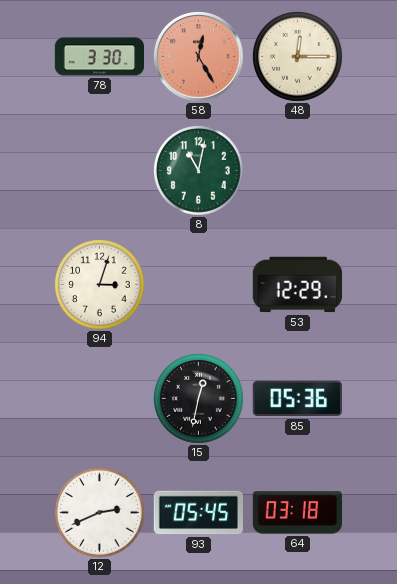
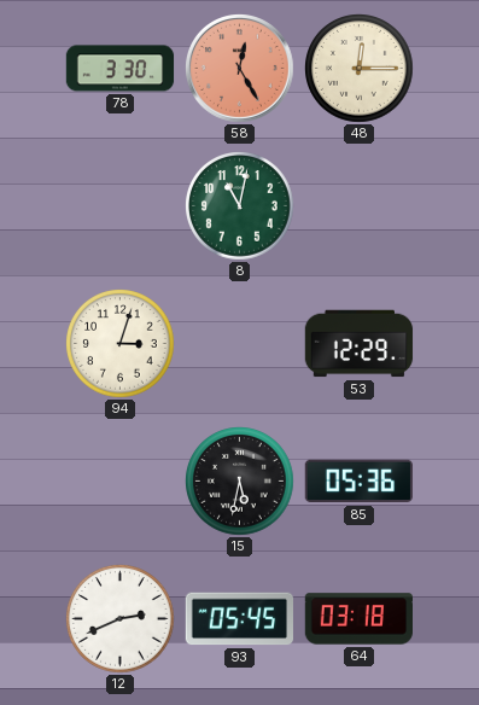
15: 12:32 -> 5:32 (240, 482)
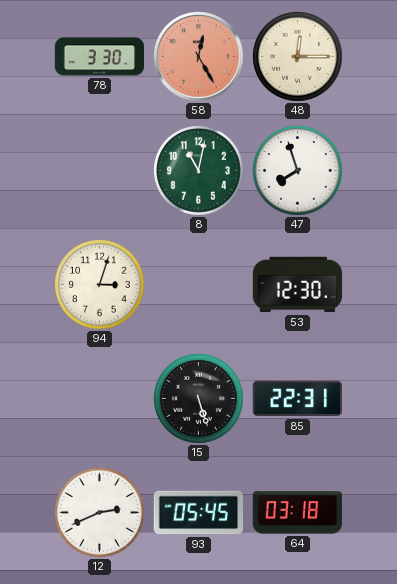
47: none -> 7:57 (298, 171)
53: 12:29 -> 12:30 (298, 285)
15: 5:32 -> 5:27 (199, 399)
85: 05:36 -> 22:31 (297, 399)
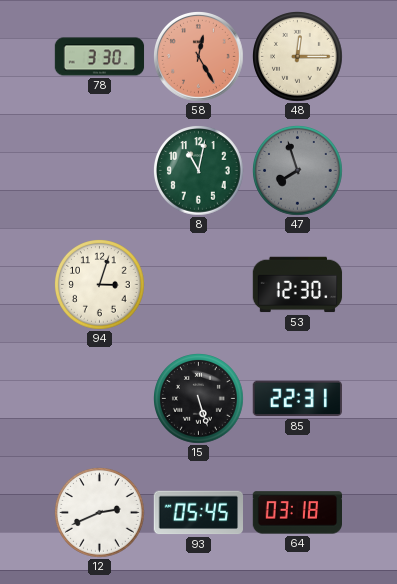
47 dial: white -> grey (298, 171)
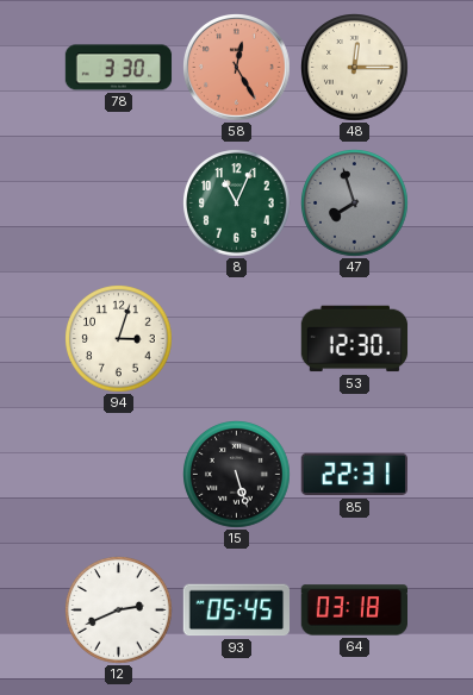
8: 11:02 -> 11:04 (237, 204)
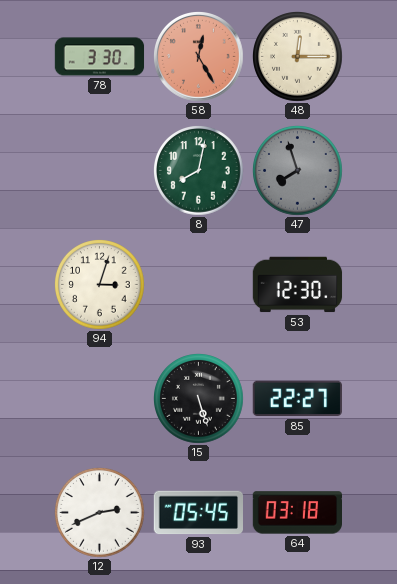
8: 11:04 -> 8:02 (199, 171)
85: 22:31 -> 22:27 (297, 399)
